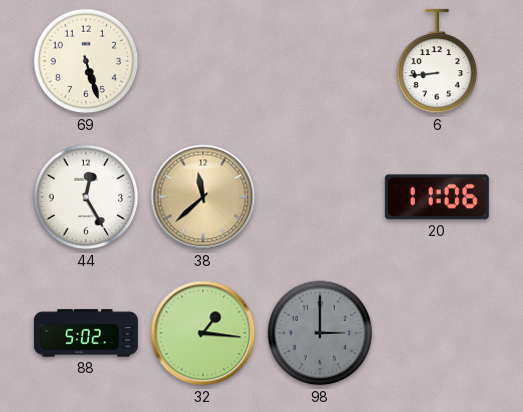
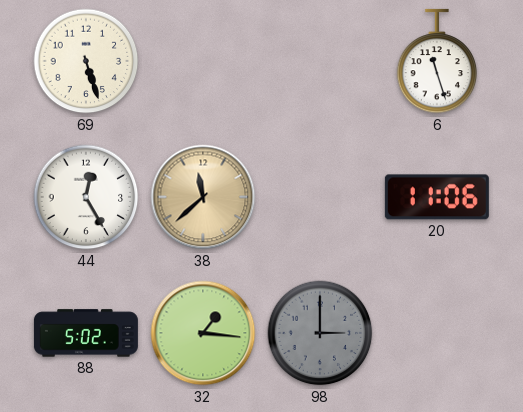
6: 8:44 -> 11:27 (437, 61)
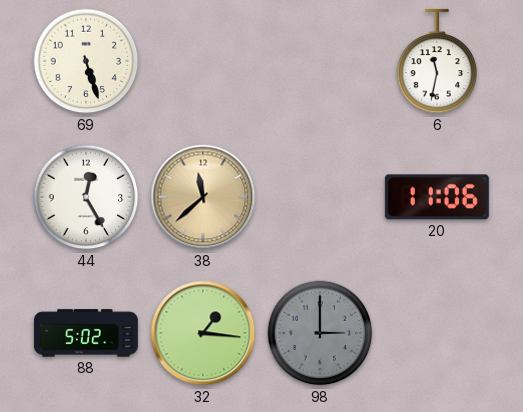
6: 11:27 -> 11:32 (437, 61)
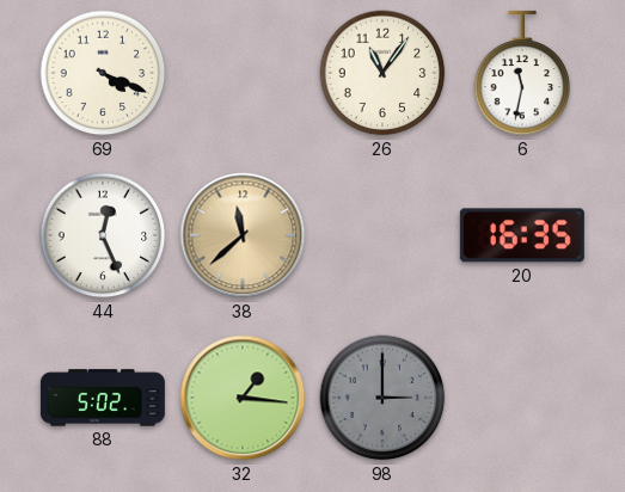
69: 5:27 -> 4:19 (103, 73)
26: none -> 11:06 (382, 73)
44: 12:25 -> 12:26 (103, 235)
20: 11:06 -> 16:35 (522, 235)
